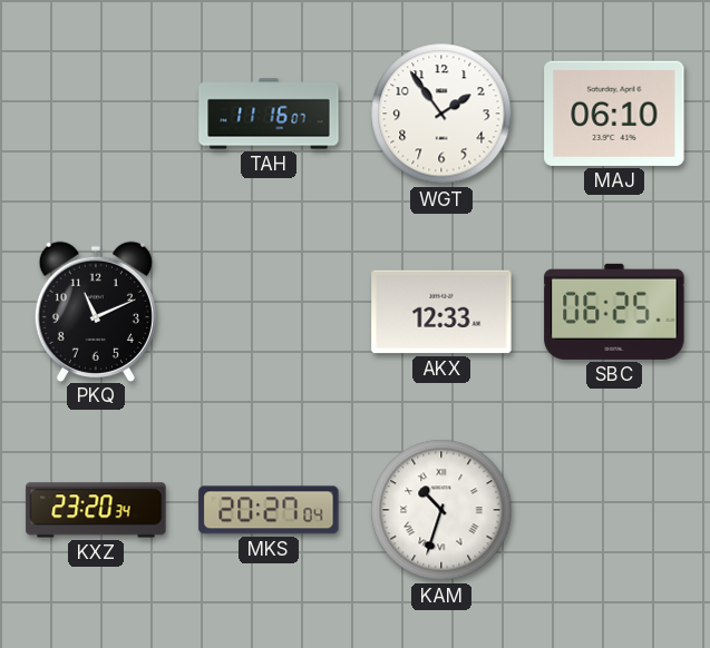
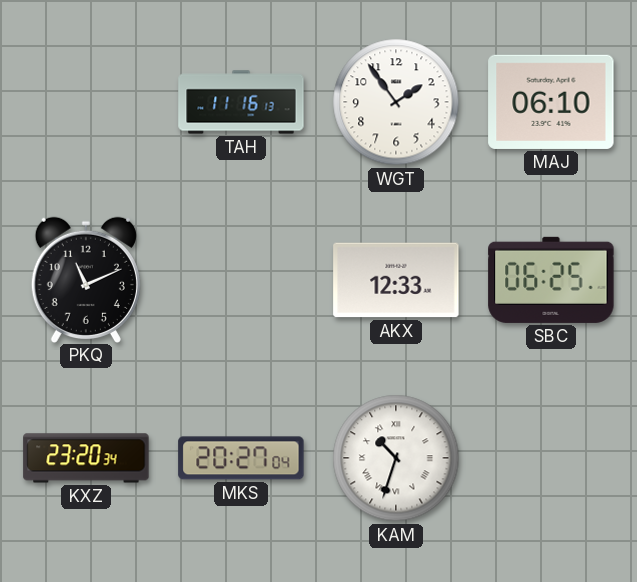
TAH: 11:16:07 -> 11:16:13 (241, 102)
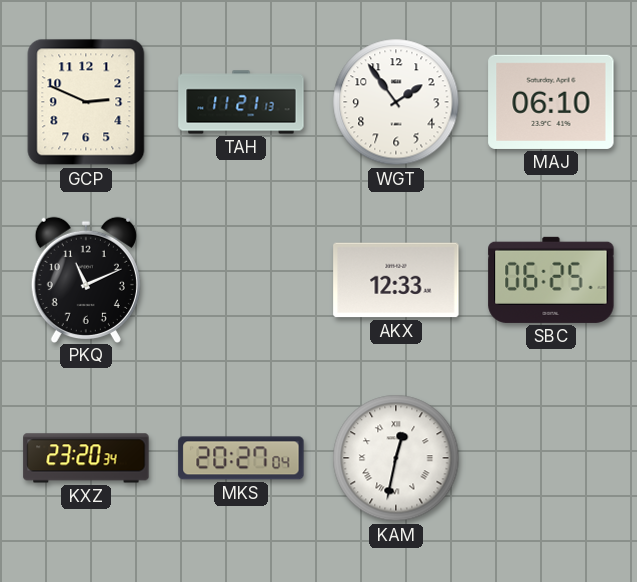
GCP: none -> 2:49 (86, 102)
TAH: 11:16 -> 11:21 (241, 102)
KAM: 10:33 -> 12:32 (396, 458)
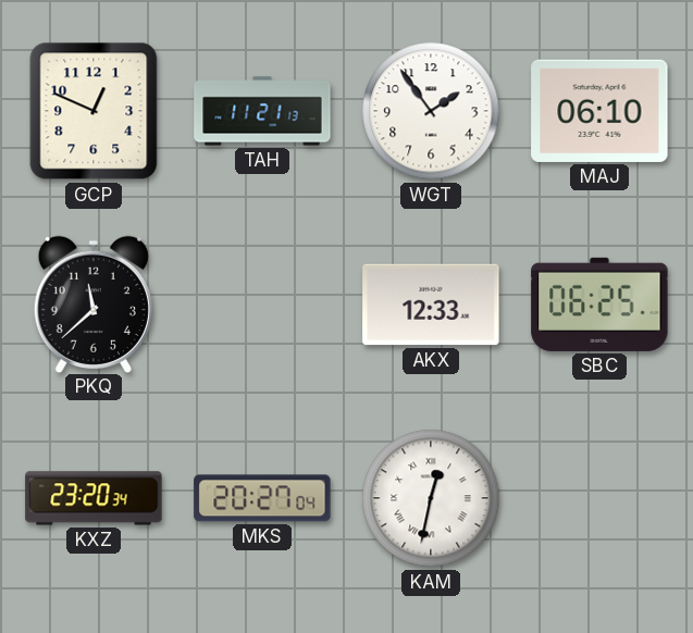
GCP: 2:49 -> 12:49 (94, 111)
PKQ: 11:11 -> 11:38 (94, 303)
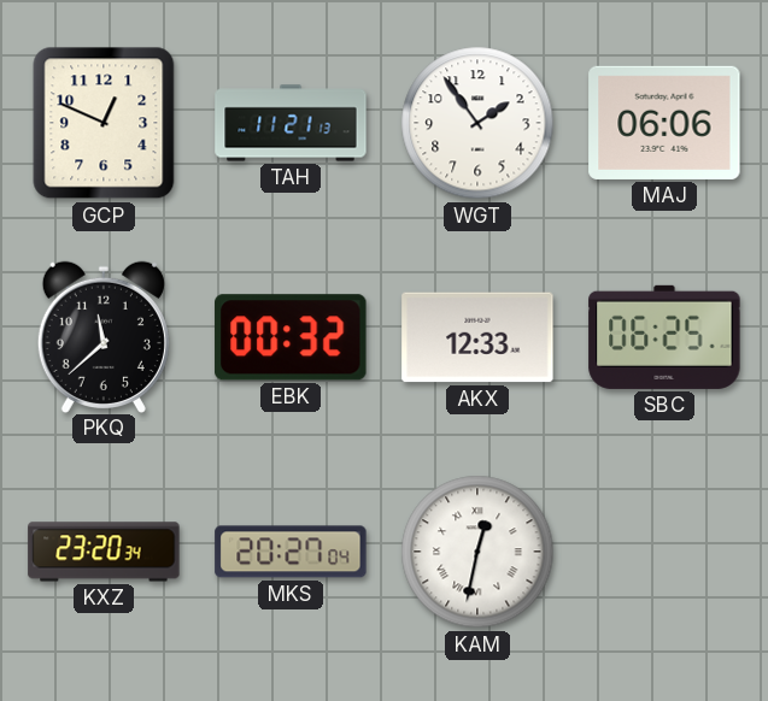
MAJ: 06:10 -> 06:06 (664, 123)
EBK: none -> 00:32 (291, 337)
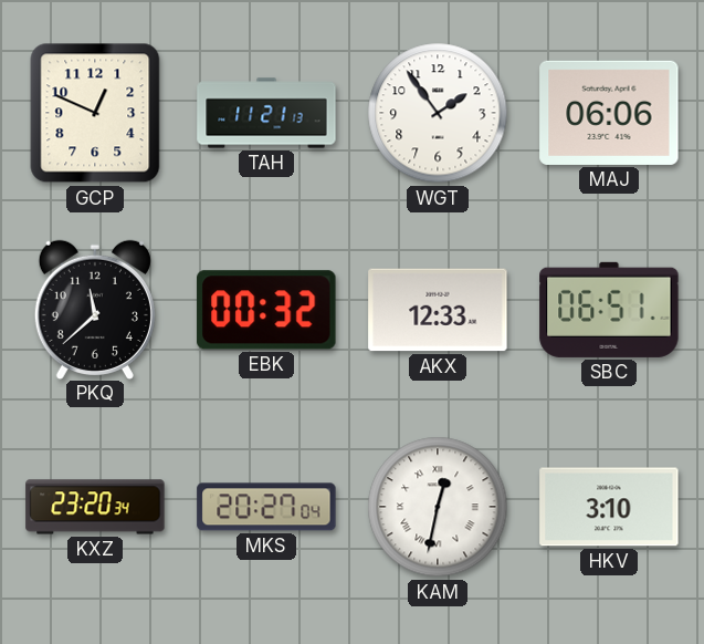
SBC: 06:25 -> 06:51 (609, 310)
HKV: none -> 3:10 (609, 507)
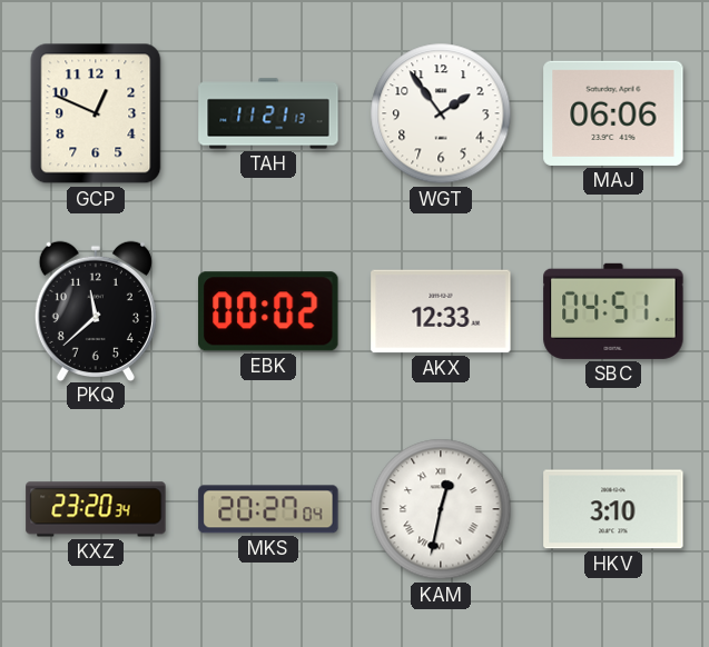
EBK: 00:32 -> 00:02 (268, 311)
SBC: 06:51 -> 04:51 (613, 311)
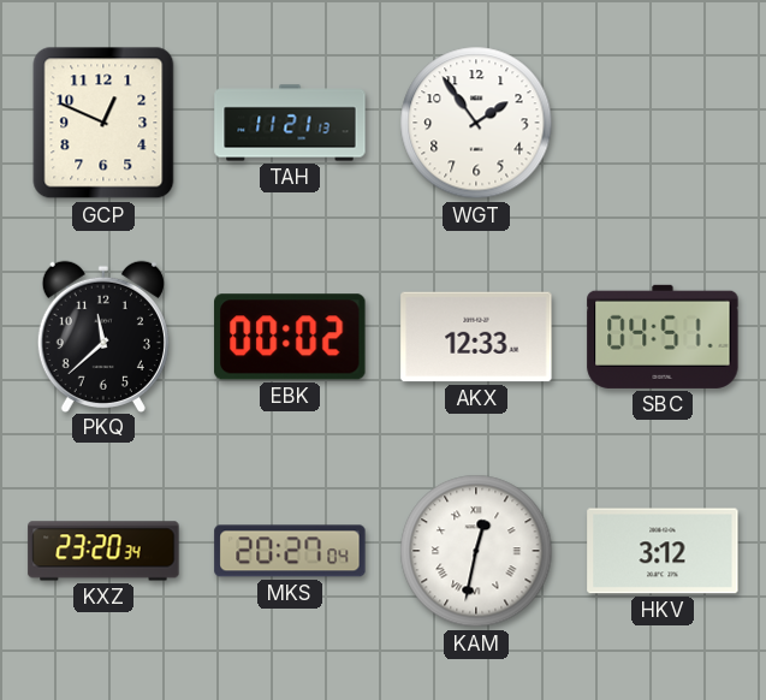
MAJ: 06:06 -> none (613, 113)
HKV: 3:10 -> 3:12 (663, 551)
